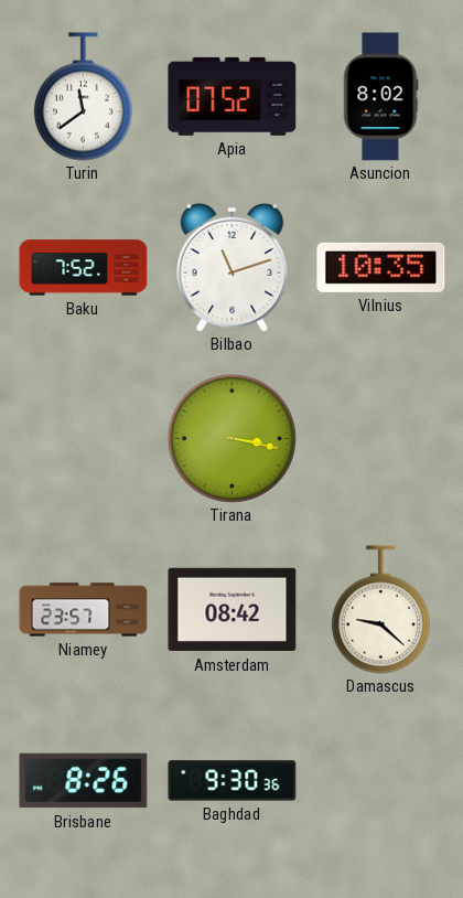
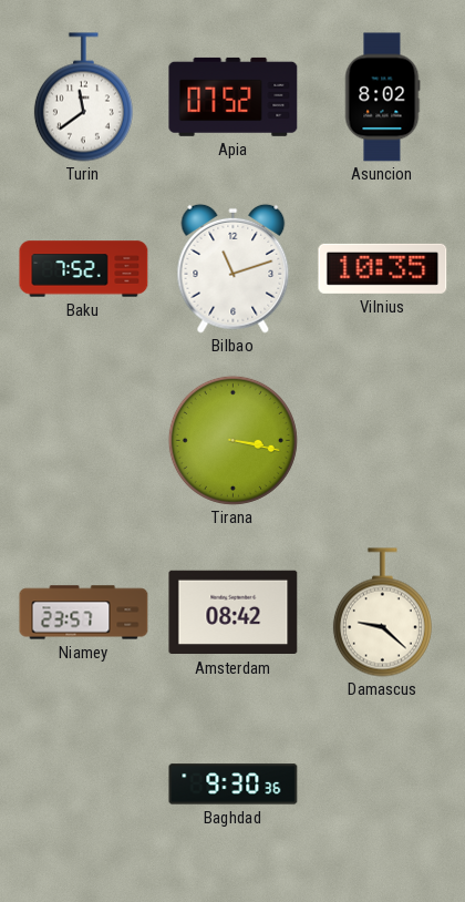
Brisbane: 8:26 -> none (84, 781)
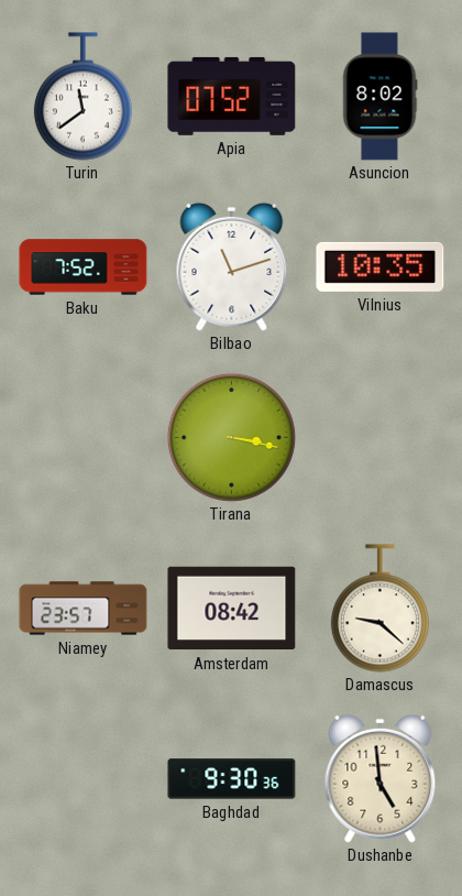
Dushanbe: none -> 4:59 (381, 778)
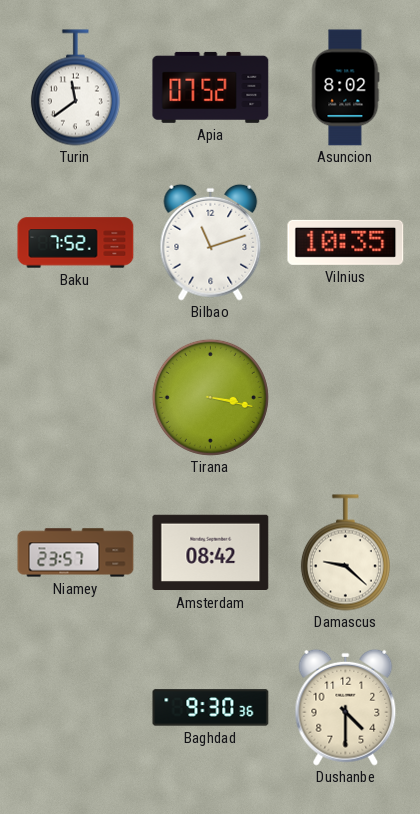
Dushanbe: 4:59 -> 4:30 (346, 707)
